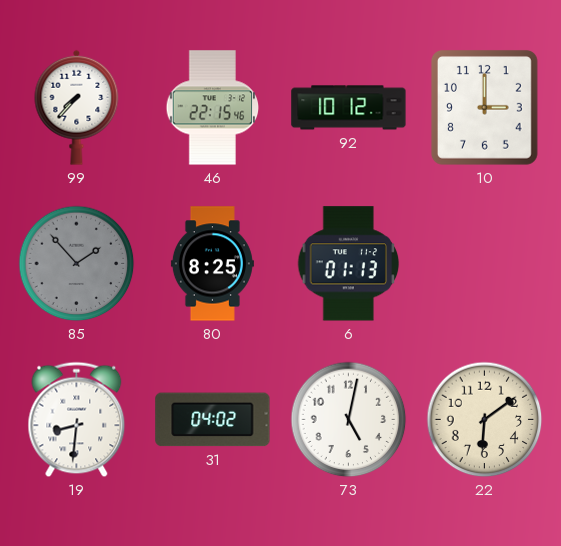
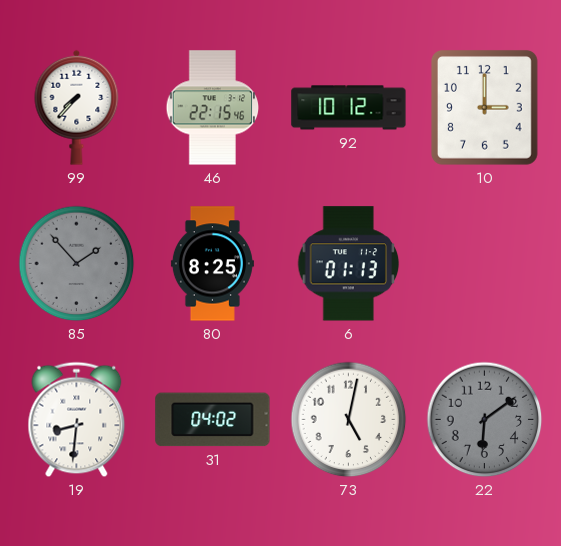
22 dial: cream -> grey (485, 420)
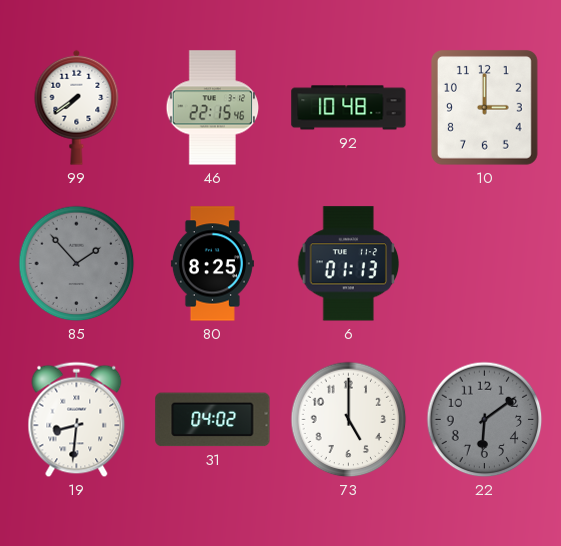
99: 7:37 -> 7:39 (77, 107)
92: 10:12 -> 10:48 (349, 108)
73: 5:02 -> 5:00 (349, 420)
